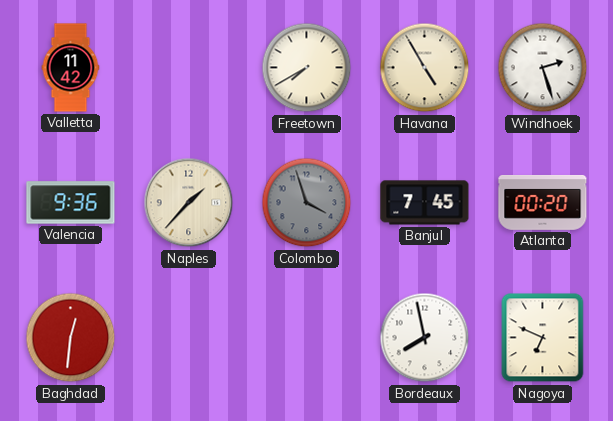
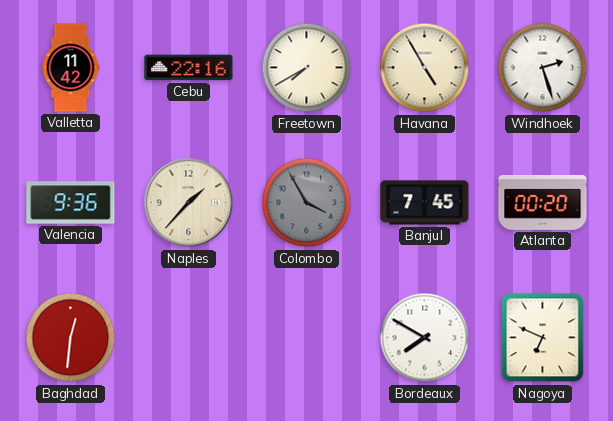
Cebu: none -> 22:16 (189, 68)
Colombo: 3:57 -> 3:55 (307, 203)
Bordeaux: 7:58 -> 7:50 (425, 338)
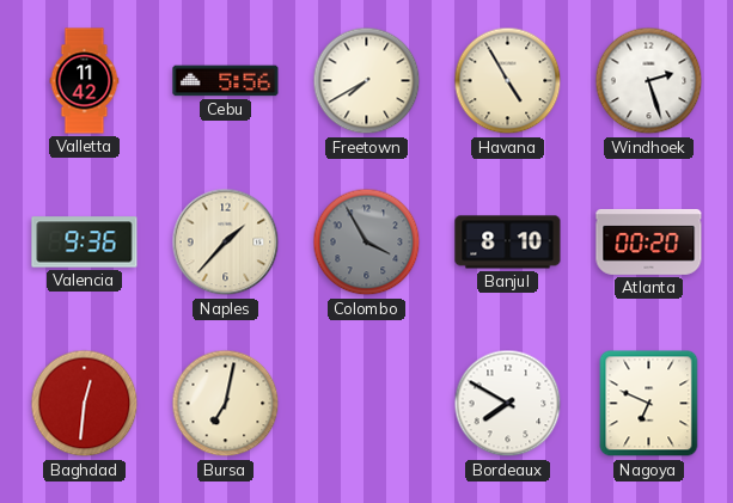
Cebu: 22:16 -> 5:56 (226, 81)
Banjul: 7:45 -> 8:10 (508, 243)
Bursa: none -> 7:02 (226, 404)
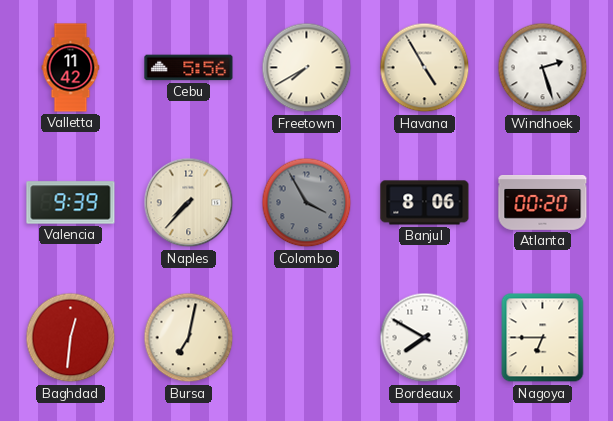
Valencia: 9:36 -> 9:39 (71, 203)
Naples: 1:37 -> 7:37 (189, 203)
Banjul: 8:10 -> 8:06 (425, 203)
Nagoya: 6:49 -> 6:45 (543, 338)
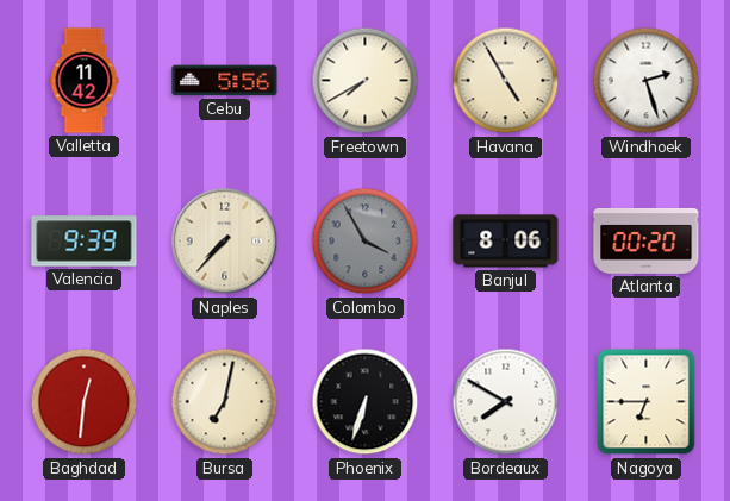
Phoenix: none -> 6:33 (366, 402)
